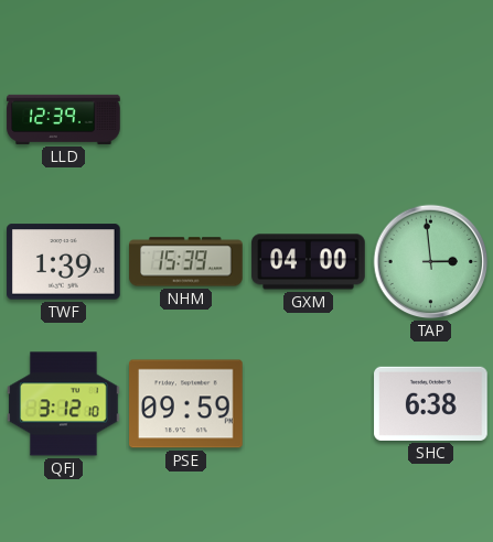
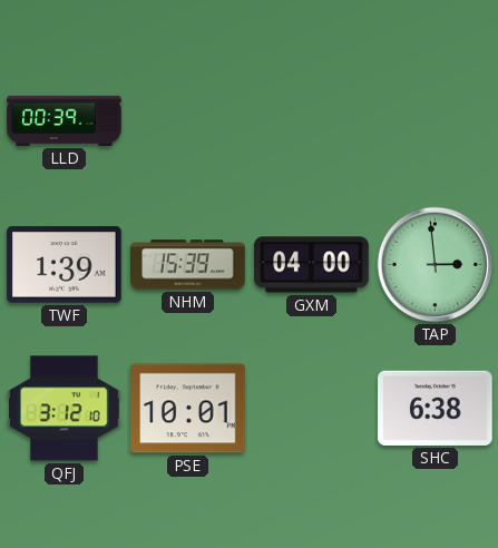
LLD: 12:39 -> 00:39 (65, 120)
PSE: 09:59 -> 10:01 (188, 409)
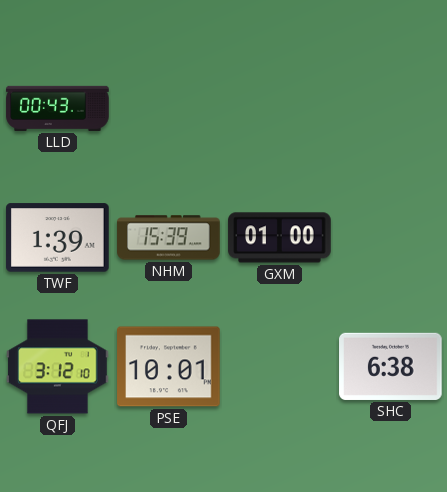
LLD: 00:39 -> 00:43 (58, 108)
GXM: 04:00 -> 01:00 (280, 238)
TAP: 2:59 -> none (436, 265)
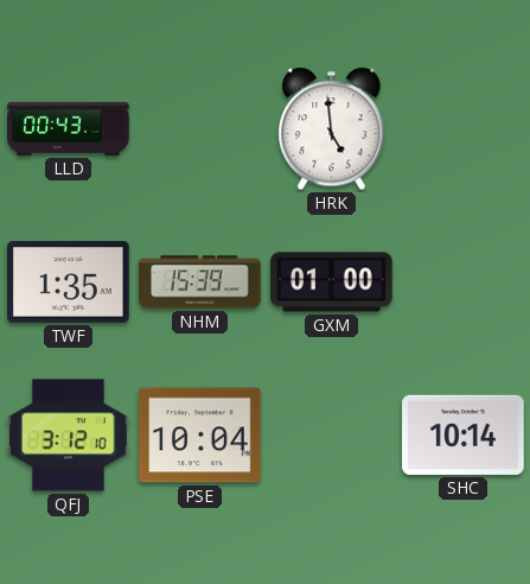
HRK: none -> 4:59 (332, 129)
TWF: 1:39 -> 1:35 (69, 283)
PSE: 10:01 -> 10:04 (200, 436)
SHC: 6:38 -> 10:14 (464, 434)
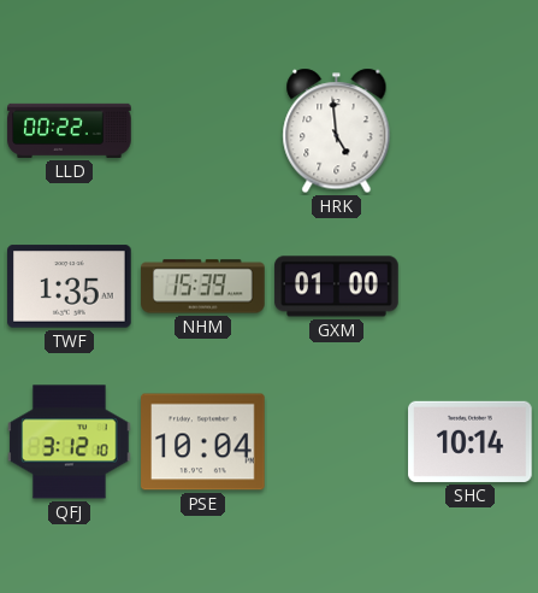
LLD: 00:43 -> 00:22 (70, 130)
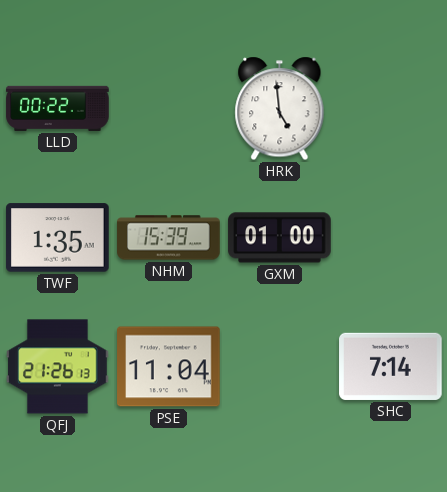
QFJ: 3:12 -> 21:26 (58, 367)
PSE: 10:04 -> 11:04 (169, 367)
SHC: 10:14 -> 7:14 (391, 366)
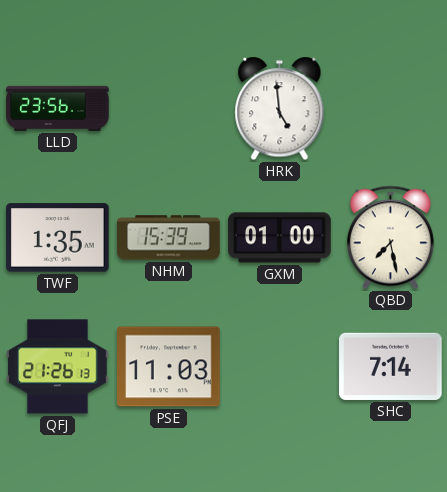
LLD: 00:22 -> 23:56 (58, 108)
QBD: none -> 7:28 (390, 238)
PSE: 11:04 -> 11:03 (169, 367)
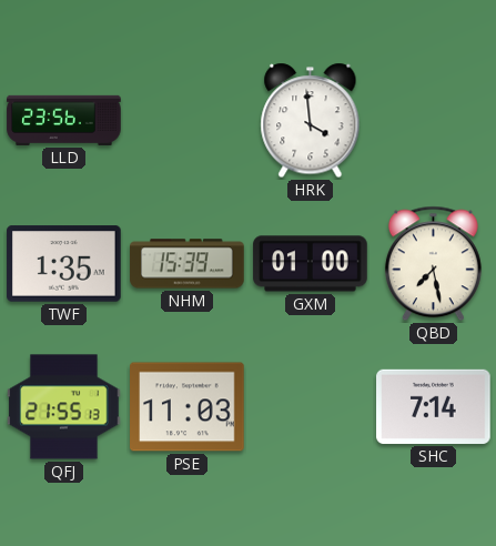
HRK: 4:59 -> 3:59 (311, 121)
QFJ: 21:26 -> 21:55 (64, 407)
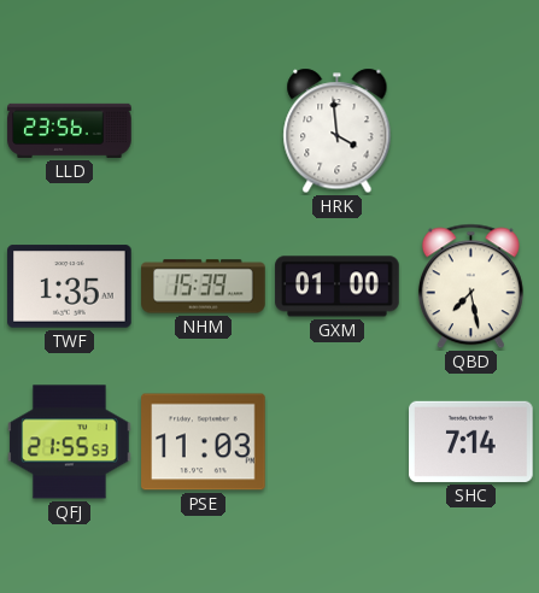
QFJ: 21:55:13 -> 21:55:53 (70, 442)
